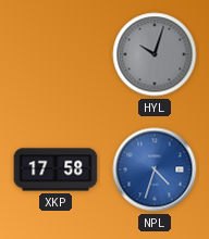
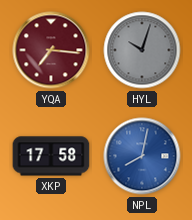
YQA: none -> 7:16 (51, 50)
NPL: 4:33 -> 8:02 (142, 156)
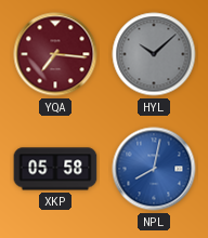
HYL: 10:03 -> 10:08 (154, 54)
XKP: 17:58 -> 05:58 (55, 169)
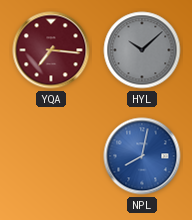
XKP: 05:58 -> none (55, 169)
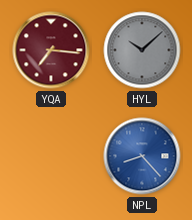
NPL: 8:02 -> 8:23 (142, 156)
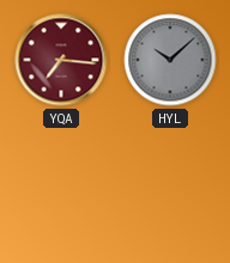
NPL: 8:23 -> none (142, 156)
